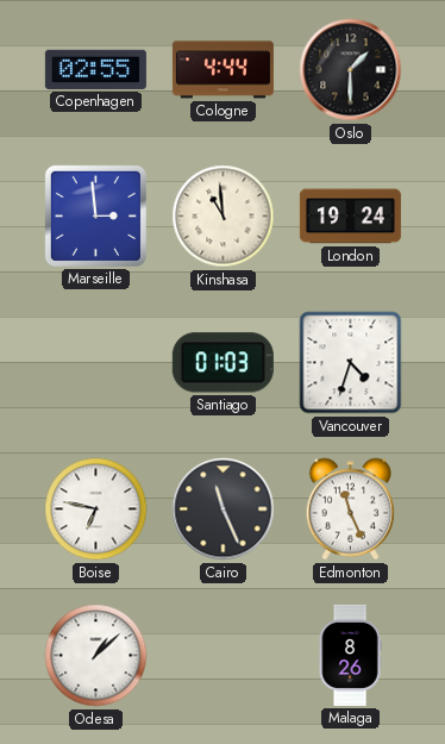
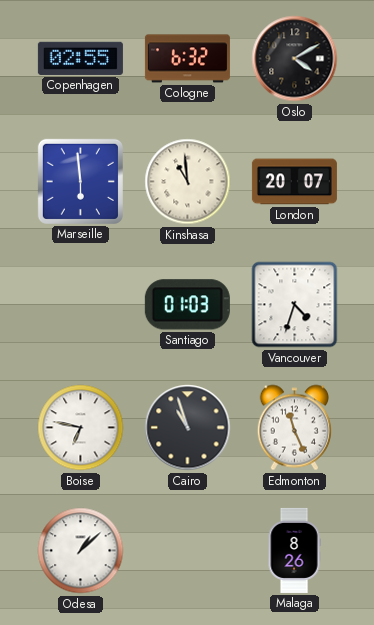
Cologne: 4:44 -> 6:32 (187, 59)
Oslo: 1:30 -> 4:10 (295, 59)
Marseille: 2:59 -> 5:59 (80, 181)
London: 19:24 -> 20:07 (294, 182)
Cairo: 11:26 -> 10:57 (188, 428)
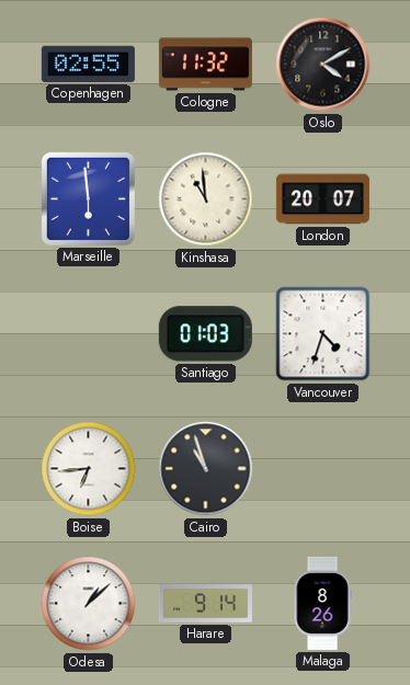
Cologne: 6:32 -> 11:32 (205, 65)
Boise: 6:47 -> 6:44 (89, 469)
Edmonton: 11:26 -> none (294, 428)
Harare: none -> 9:14 (205, 604)
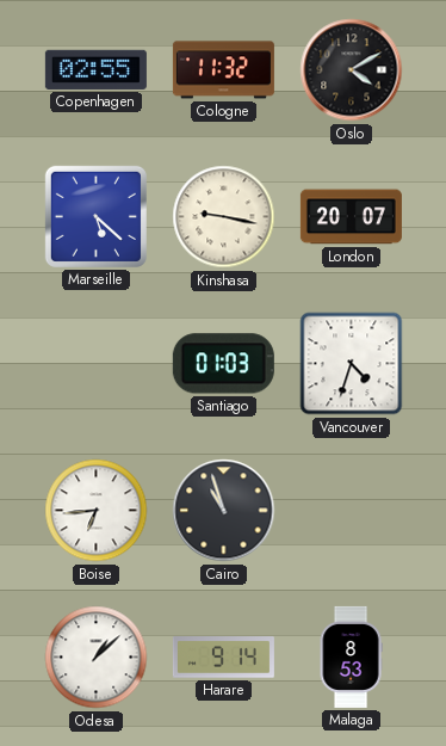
Marseille: 5:59 -> 5:22 (95, 216)
Kinshasa: 10:59 -> 9:17 (224, 217)
Malaga: 8:26 -> 8:53 (351, 656)
